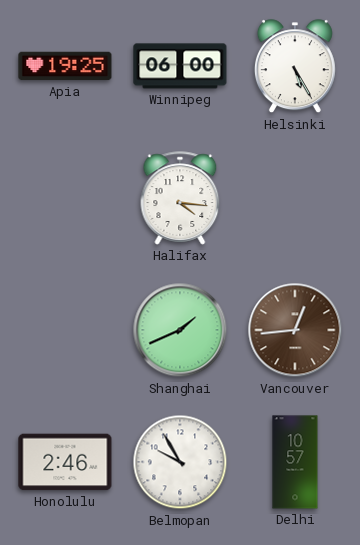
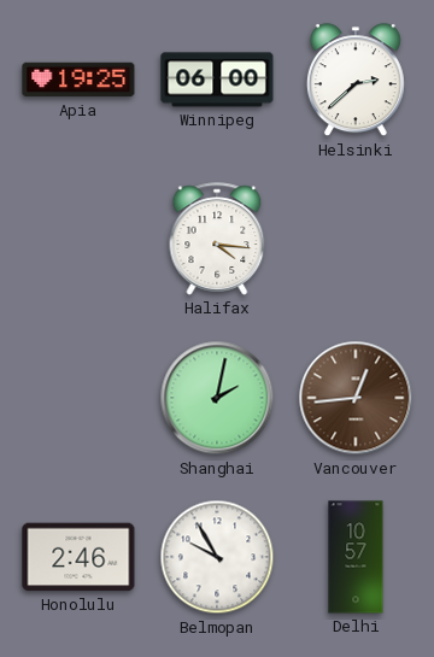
Helsinki: 5:25 -> 2:38 (356, 81)
Shanghai: 1:41 -> 2:02 (217, 398)
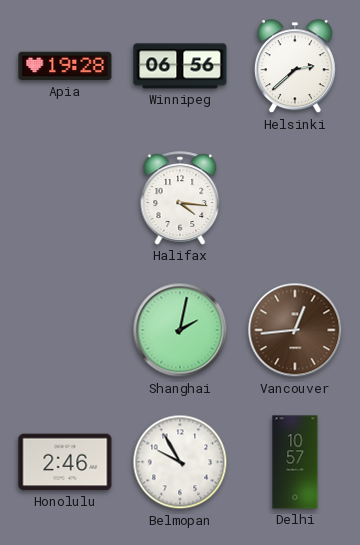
Apia: 19:25 -> 19:28 (65, 66)
Winnipeg: 06:00 -> 06:56 (180, 66)
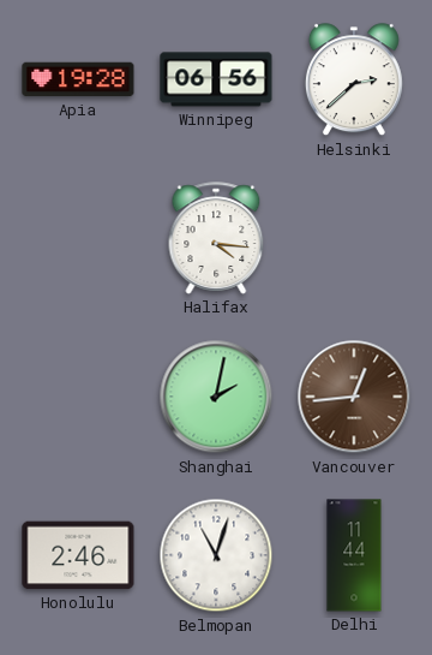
Belmopan: 9:55 -> 11:03 (216, 555)
Delhi: 10:57 -> 11:44 (354, 555)
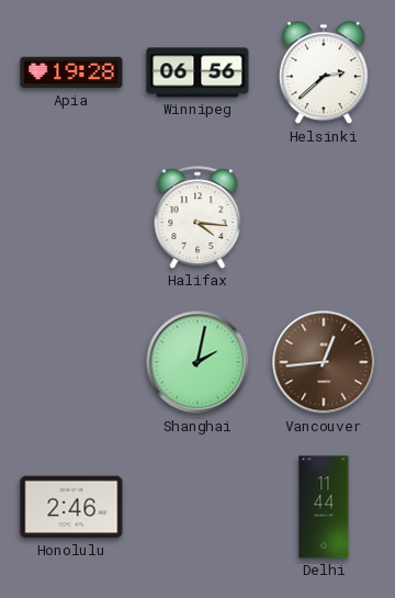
Belmopan: 11:03 -> none (216, 555)
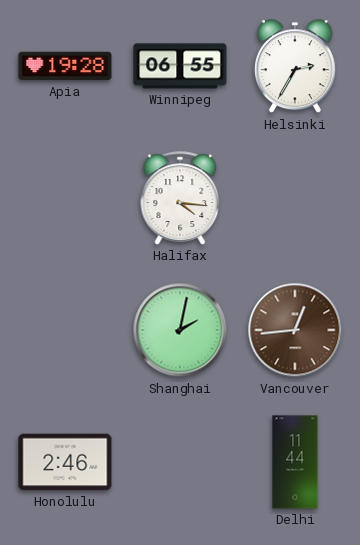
Winnipeg: 06:56 -> 06:55 (180, 66)
Helsinki: 2:38 -> 2:35 (295, 67)
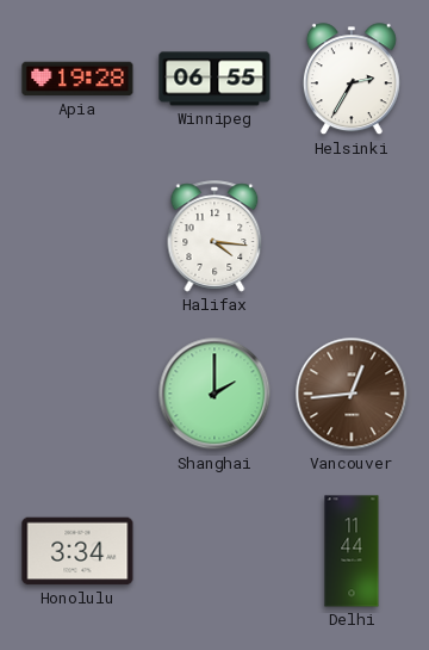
Shanghai: 2:02 -> 2:00 (214, 394)
Honolulu: 2:46 -> 3:34 (77, 551)
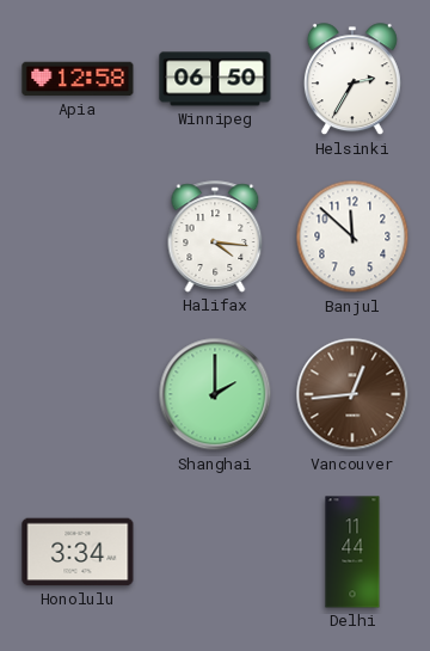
Apia: 19:28 -> 12:58 (78, 79)
Winnipeg: 06:55 -> 06:50 (215, 79)
Banjul: none -> 11:52 (352, 237)
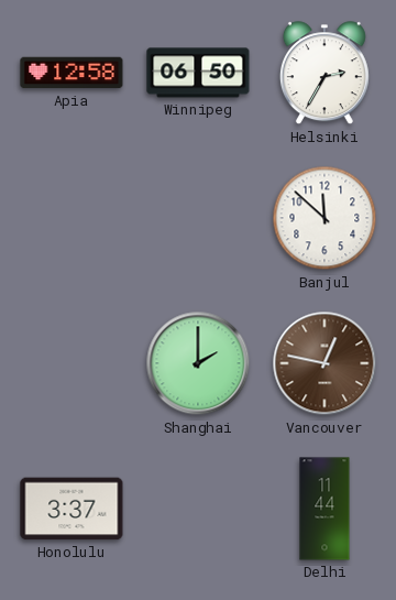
Halifax: 4:16 -> none (215, 237)
Vancouver: 12:44 -> 12:47 (324, 363)
Honolulu: 3:34 -> 3:37 (71, 509)
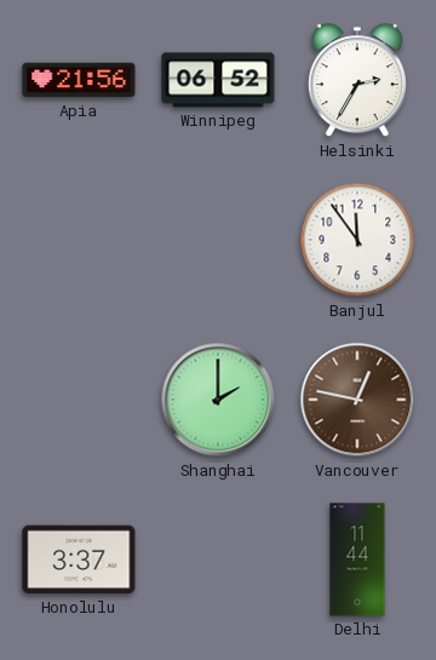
Apia: 12:58 -> 21:56 (79, 80)
Winnipeg: 06:50 -> 06:52 (218, 80)
Banjul: 11:52 -> 11:54 (357, 240)
